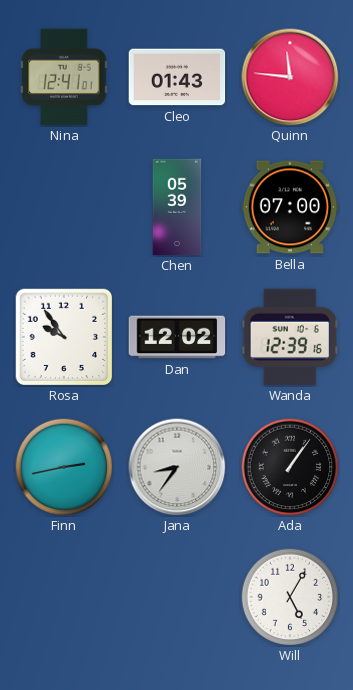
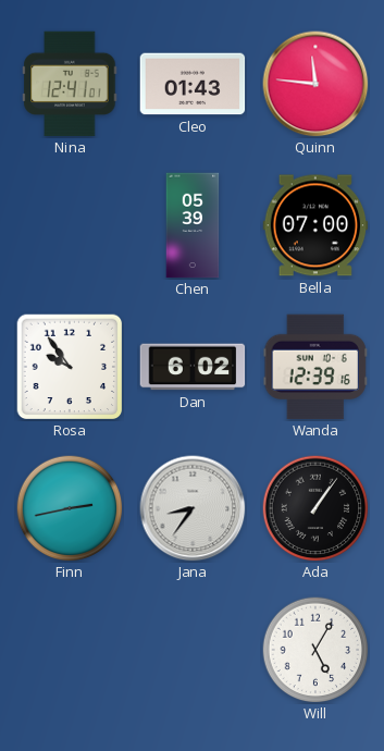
Dan: 12:02 -> 6:02 (193, 367)
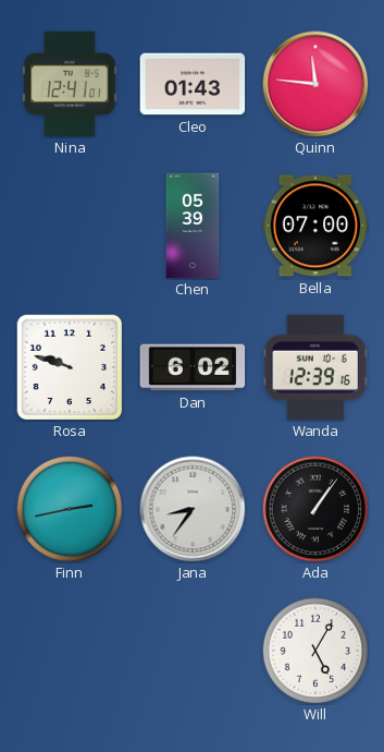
Rosa: 9:54 -> 9:48 (70, 367)
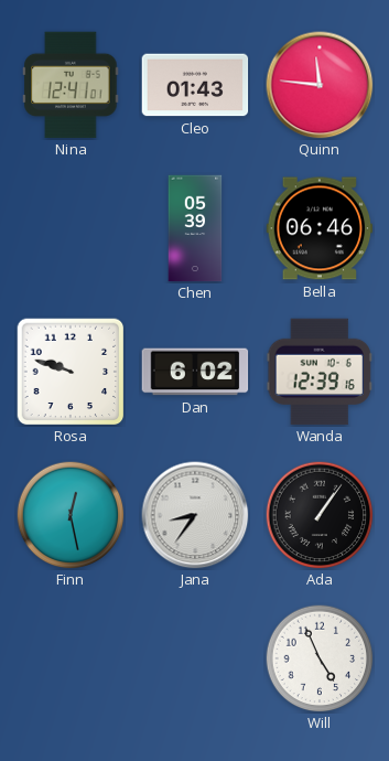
Bella: 07:00 -> 06:46 (320, 228)
Finn: 2:43 -> 12:28 (71, 515)
Will: 5:05 -> 4:56 (320, 658)
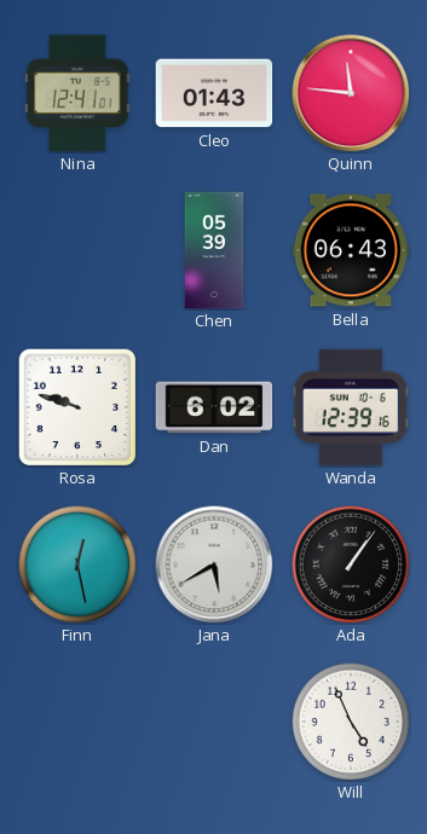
Bella: 06:46 -> 06:43 (351, 250)
Jana: 8:36 -> 5:40 (214, 564)
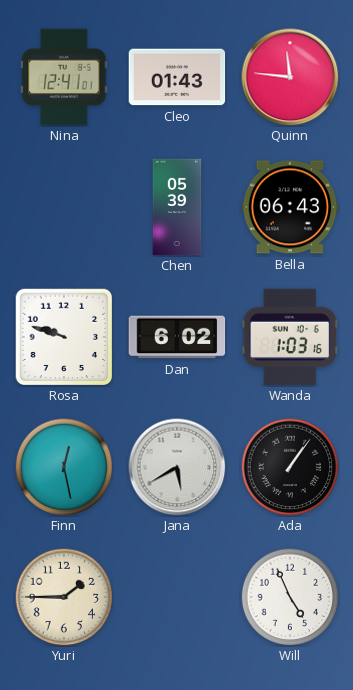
Wanda: 12:39 -> 1:03 (290, 337)
Yuri: none -> 1:45 (64, 597)
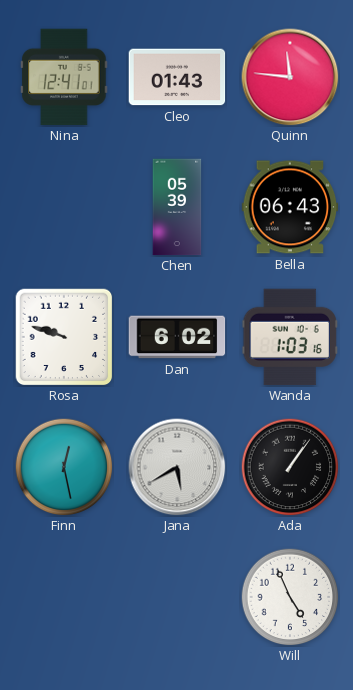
Yuri: 1:45 -> none (64, 597)
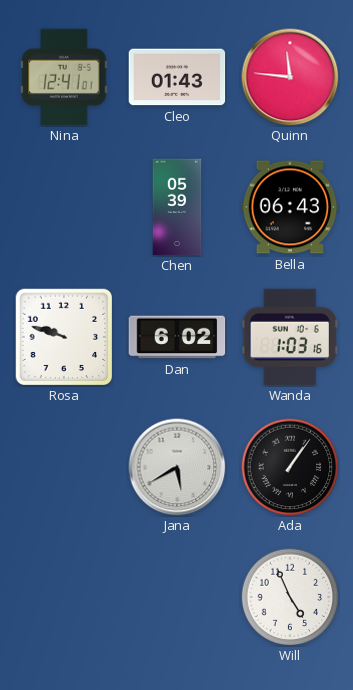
Finn: 12:28 -> none (64, 467)
